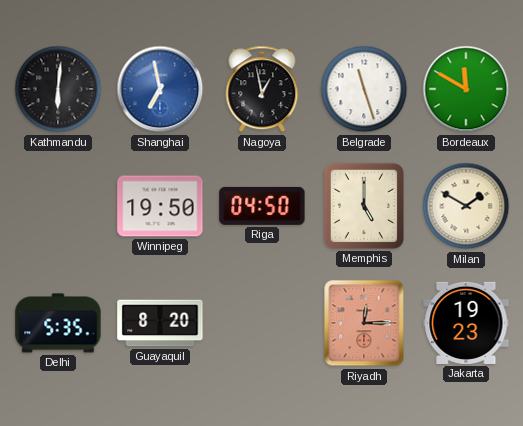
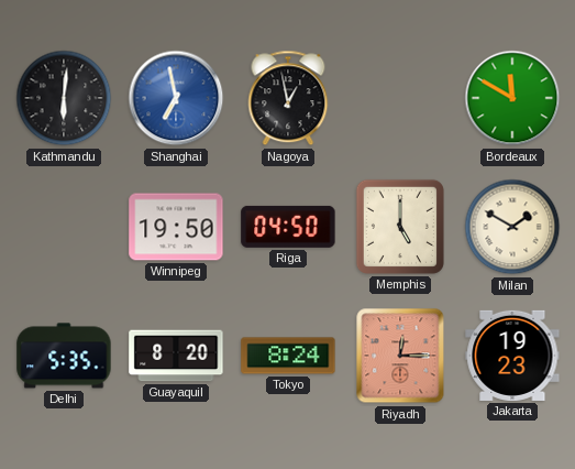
Belgrade: 11:27 -> none (364, 89)
Tokyo: none -> 8:24 (288, 356)
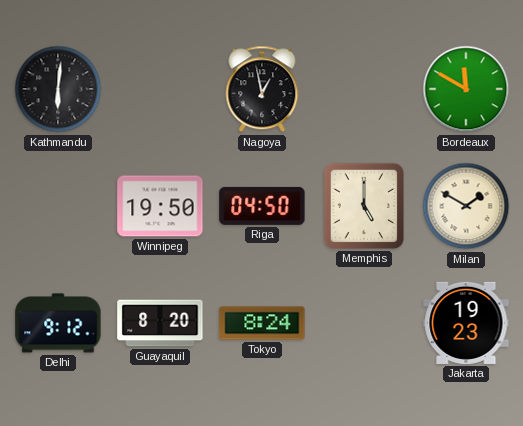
Shanghai: 6:58 -> none (176, 98)
Delhi: 5:35 -> 9:12 (58, 323)
Riyadh: 12:15 -> none (400, 356)
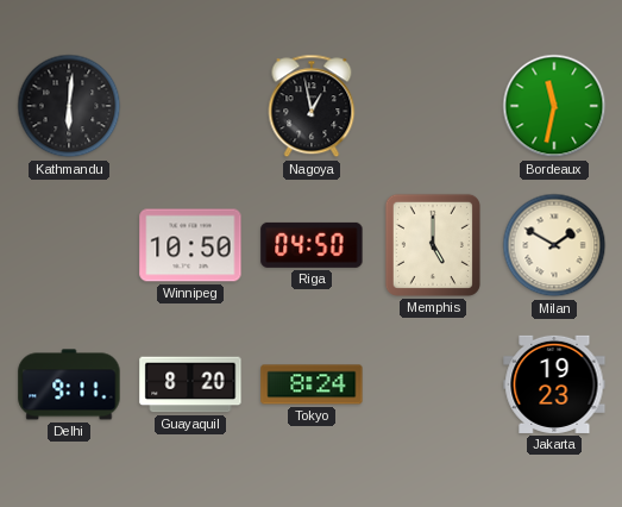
Bordeaux: 11:50 -> 11:32 (554, 106)
Winnipeg: 19:50 -> 10:50 (190, 245)
Delhi: 9:12 -> 9:11 (69, 384)
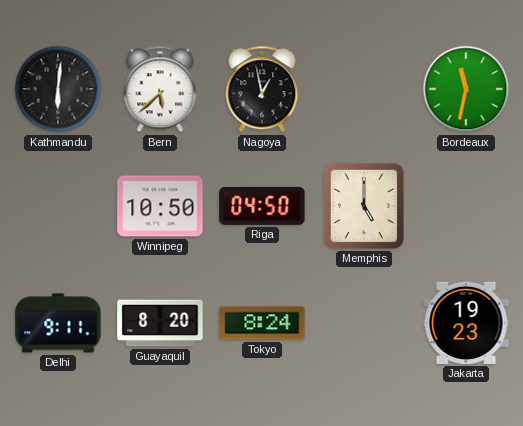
Bern: none -> 5:38 (160, 89)
Milan: 1:50 -> none (554, 245)
